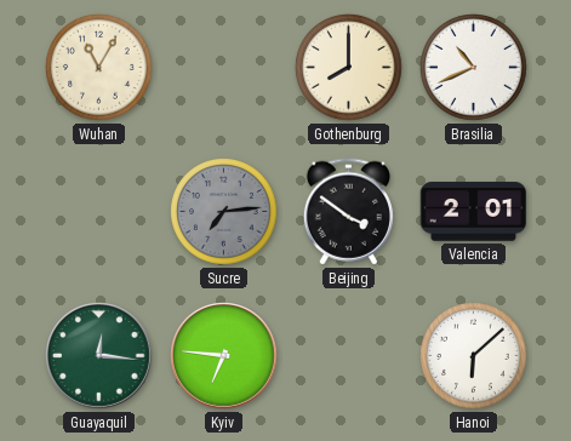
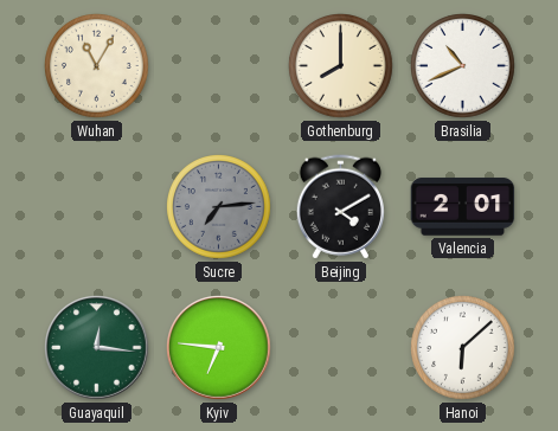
Beijing: 3:51 -> 4:10 (340, 207)
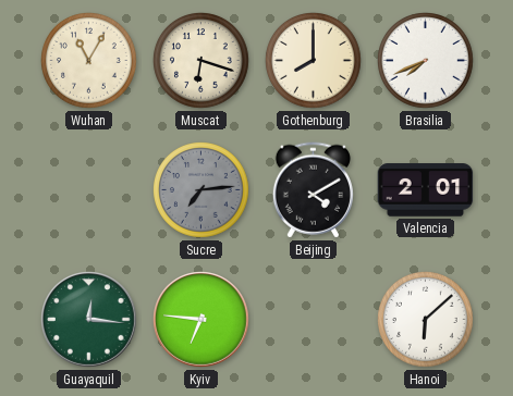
Muscat: none -> 6:18 (201, 61)
Brasilia: 10:41 -> 7:41 (426, 61)
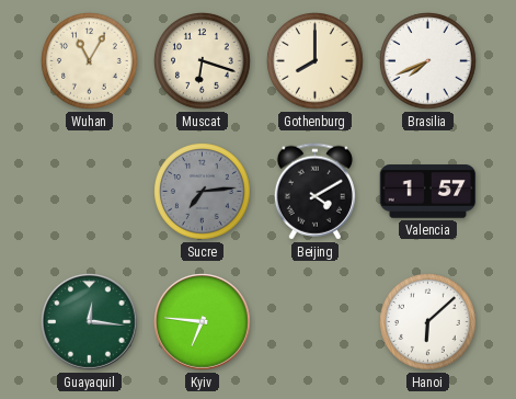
Valencia: 2:01 -> 1:57 (428, 192)
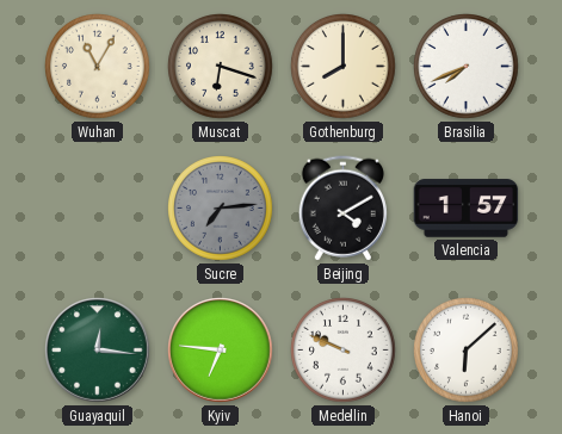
Medellin: none -> 9:49 (344, 351)
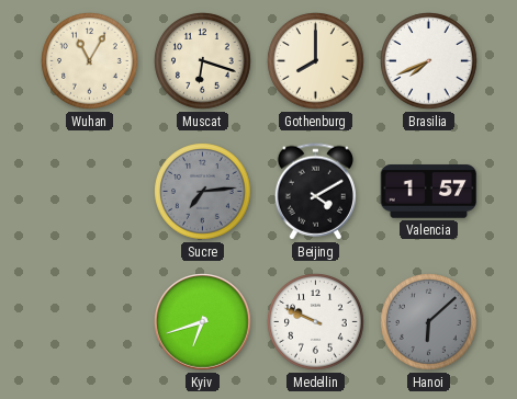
Guayaquil: 12:16 -> none (98, 351)
Kyiv: 6:46 -> 6:42 (203, 322)
Hanoi dial: white -> grey (429, 322)
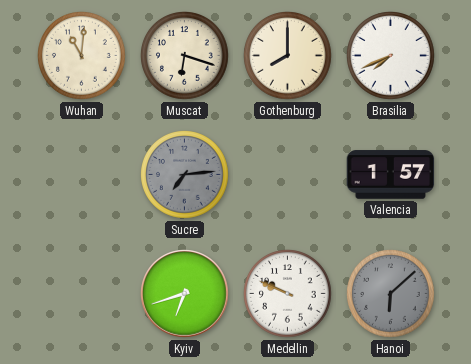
Wuhan: 11:05 -> 11:01 (82, 56)
Beijing: 4:10 -> none (315, 192)
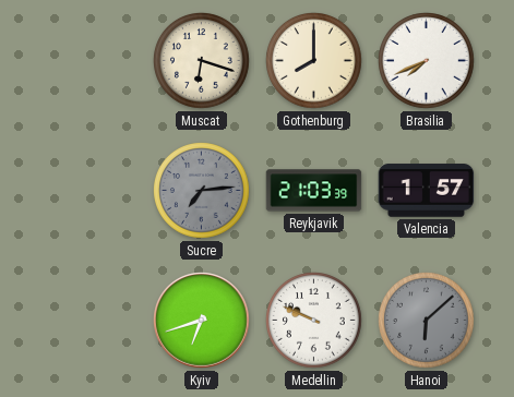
Wuhan: 11:01 -> none (82, 56)
Reykjavik: none -> 21:03 (314, 191)
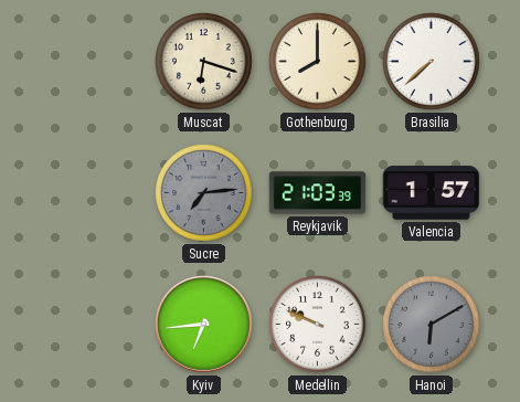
Brasilia: 7:41 -> 7:38 (432, 62)
Kyiv: 6:42 -> 6:44 (204, 325)
Hanoi: 6:08 -> 6:10 (432, 325)
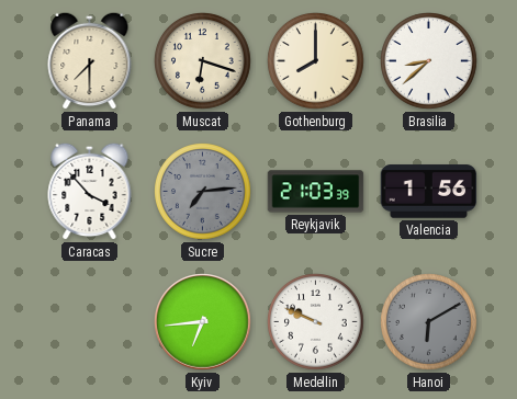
Panama: none -> 7:30 (90, 60)
Brasilia: 7:38 -> 8:38 (429, 61)
Caracas: none -> 3:53 (90, 191)
Valencia: 1:57 -> 1:56 (429, 192)
